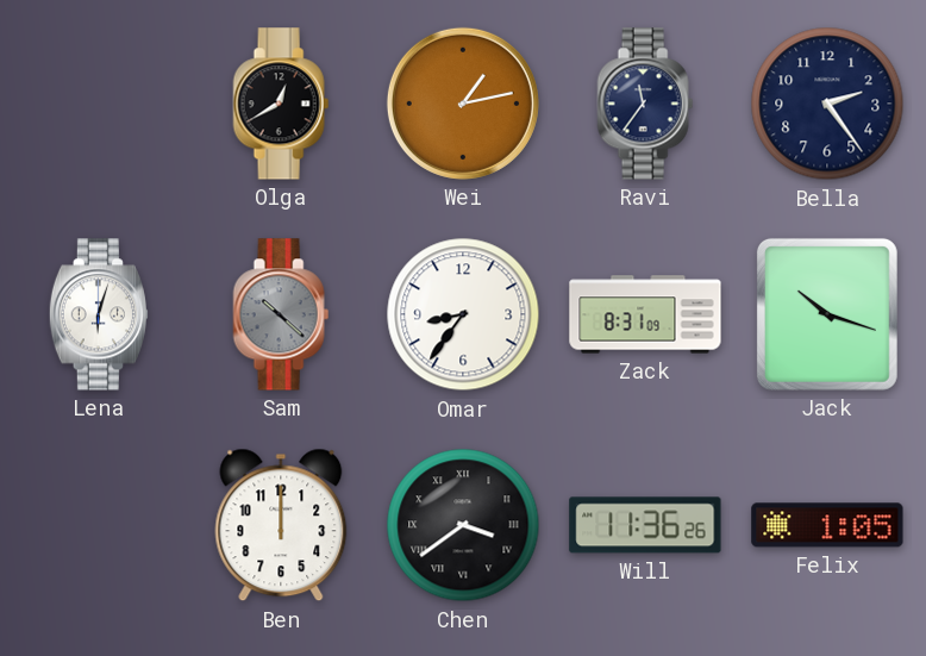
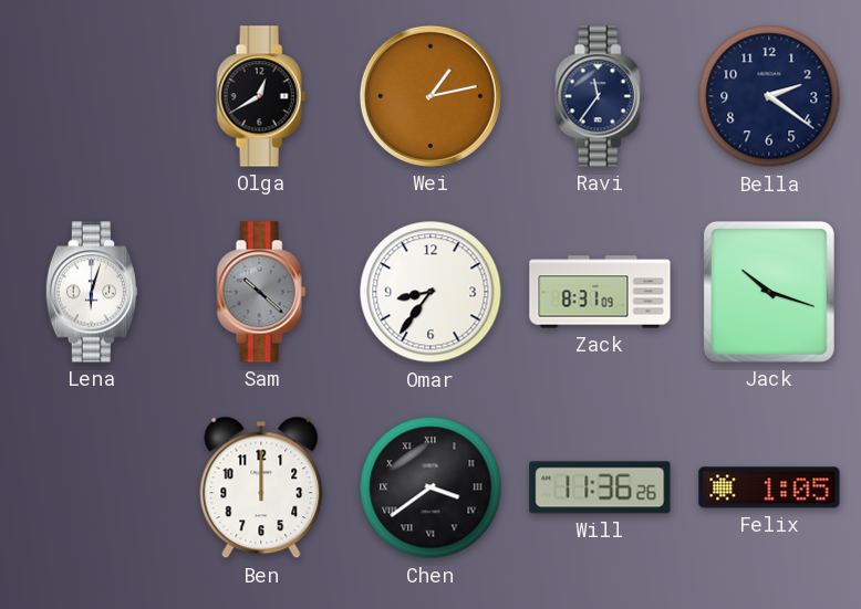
Bella: 2:24 -> 2:21 (769, 96)
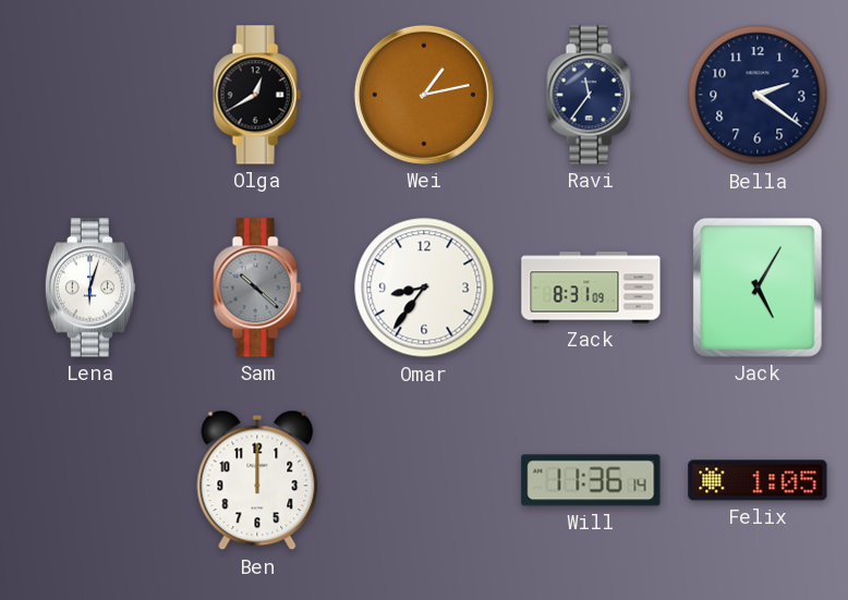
Jack: 10:18 -> 5:05 (758, 287)
Chen: 3:39 -> none (430, 487)
Will: 11:36:26 -> 11:36:14 (591, 480)
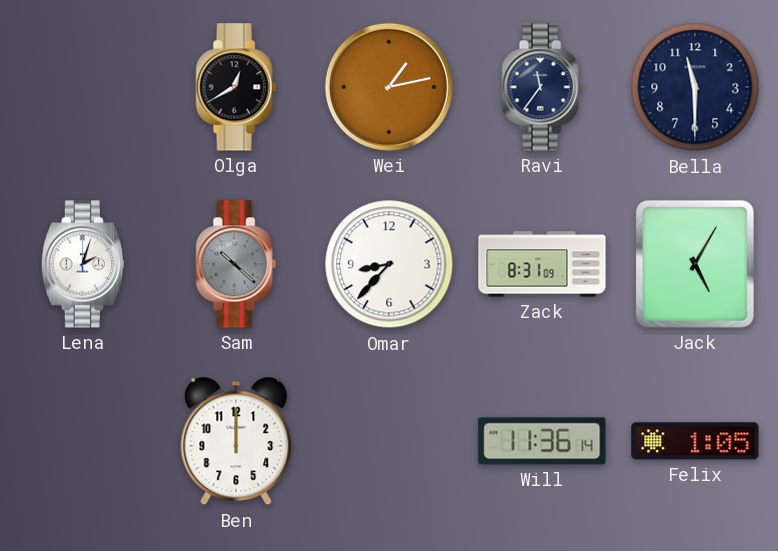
Bella: 2:21 -> 11:30 (695, 87)
Lena: 6:03 -> 2:03 (83, 264)
Omar: 8:36 -> 8:37 (389, 264)
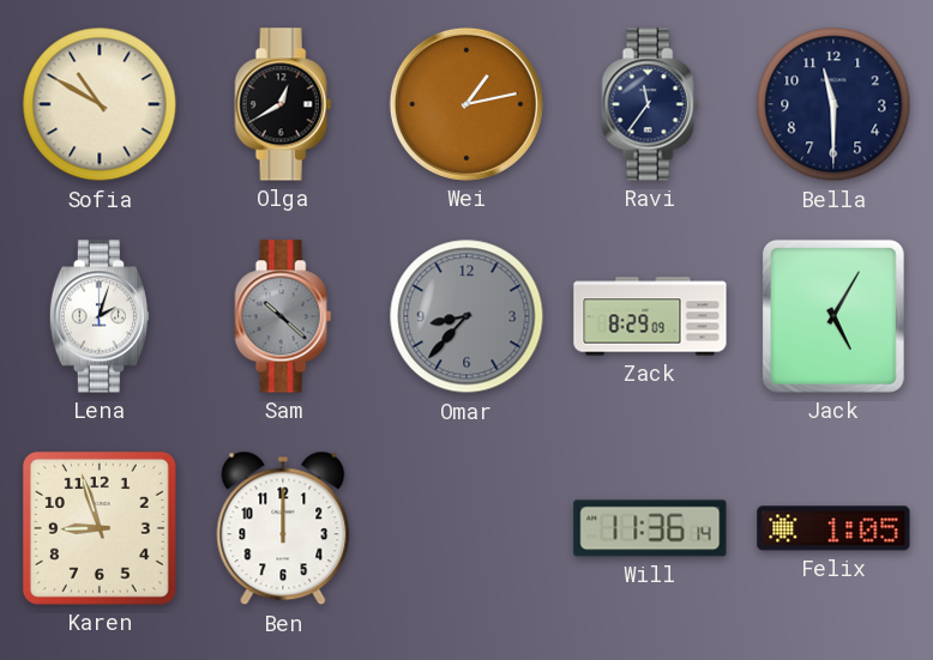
Sofia: none -> 10:50 (100, 104)
Omar dial: white -> grey (466, 316)
Zack: 8:31 -> 8:29 (650, 316)
Karen: none -> 8:57 (100, 528)
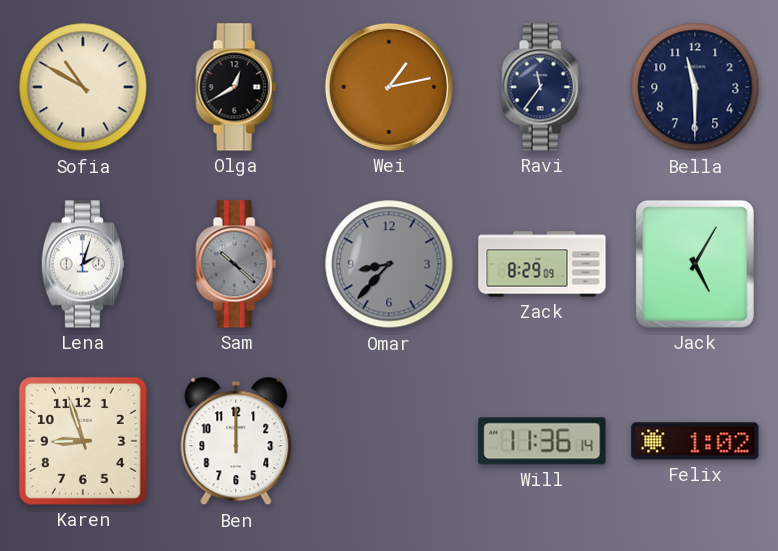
Felix: 1:05 -> 1:02 (695, 441)
